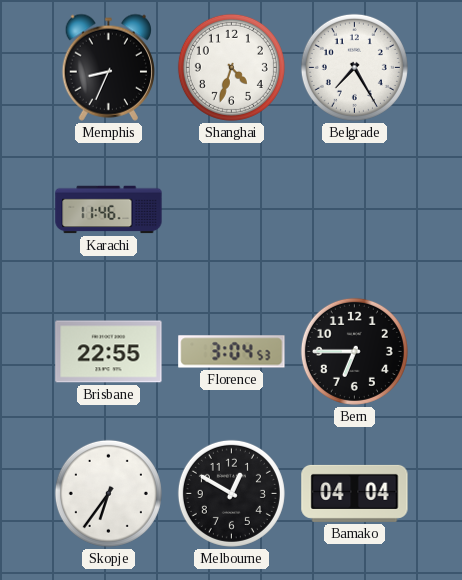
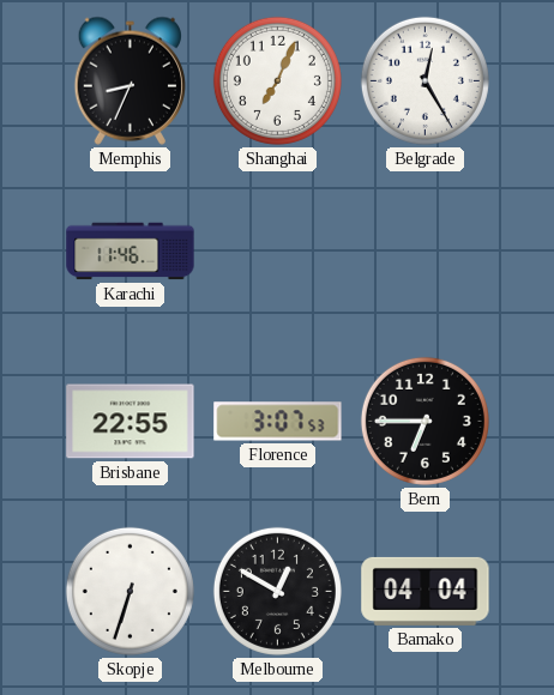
Shanghai: 4:33 -> 7:04 (277, 80)
Belgrade: 7:25 -> 12:25 (424, 80)
Florence: 3:04 -> 3:07 (278, 422)
Skopje: 6:36 -> 6:33 (130, 591)
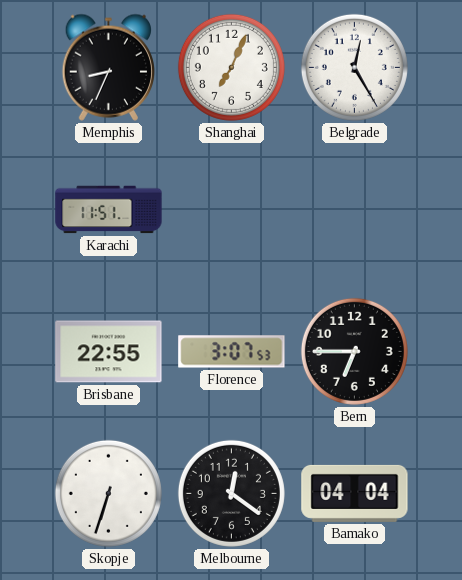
Karachi: 11:46 -> 11:51 (109, 210)
Melbourne: 12:50 -> 12:21 (231, 493)
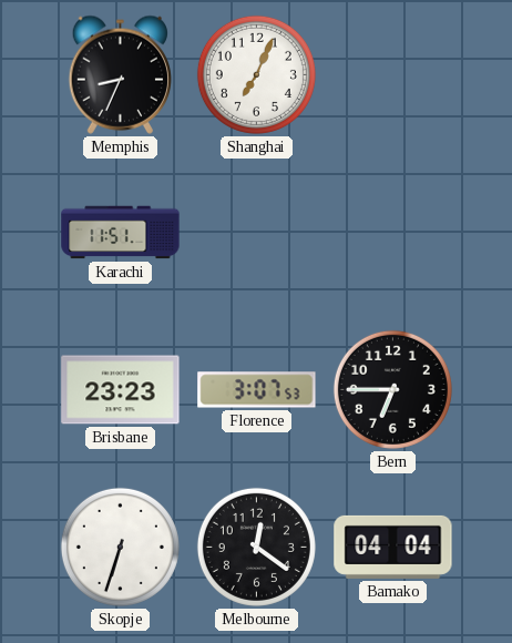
Belgrade: 12:25 -> none (354, 67)
Brisbane: 22:55 -> 23:23 (121, 390)
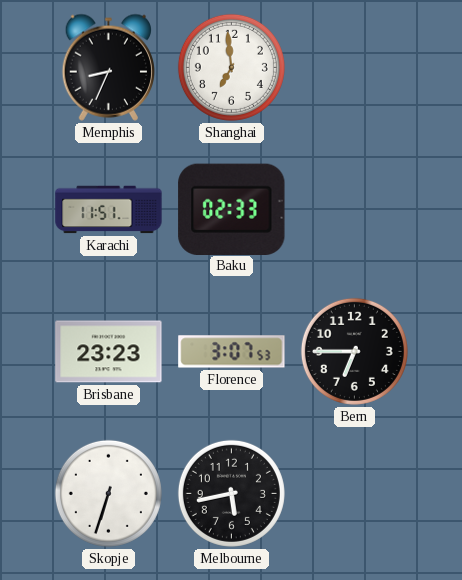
Shanghai: 7:04 -> 6:59 (231, 67)
Baku: none -> 02:33 (232, 209)
Melbourne: 12:21 -> 5:43 (231, 493)
Bamako: 04:04 -> none (393, 547)
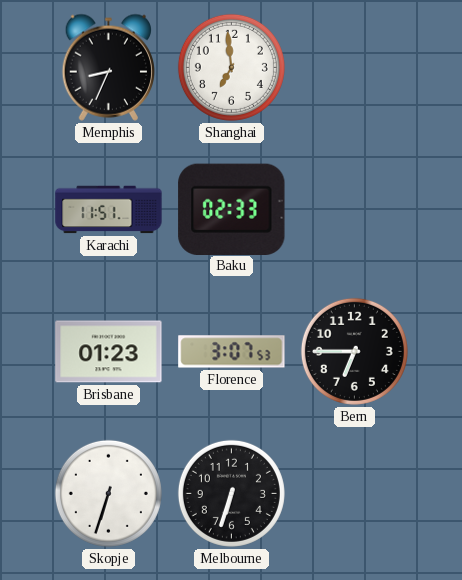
Brisbane: 23:23 -> 01:23 (109, 352)
Melbourne: 5:43 -> 6:33 (231, 493)
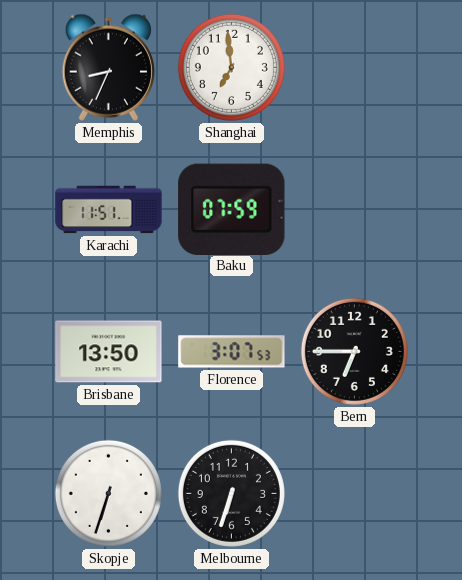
Baku: 02:33 -> 07:59 (232, 209)
Brisbane: 01:23 -> 13:50 (109, 352)
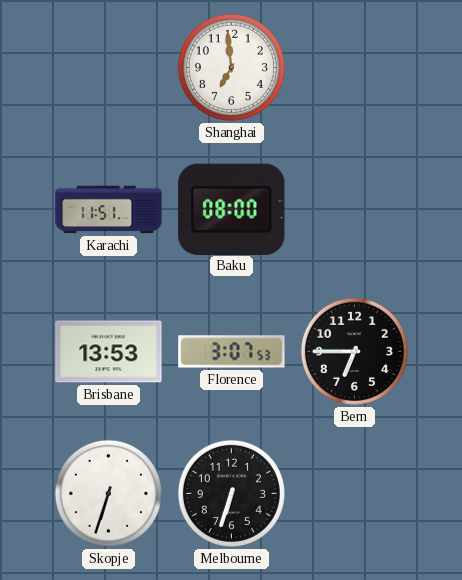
Memphis: 8:34 -> none (108, 67)
Baku: 07:59 -> 08:00 (232, 209)
Brisbane: 13:50 -> 13:53 (109, 352)
